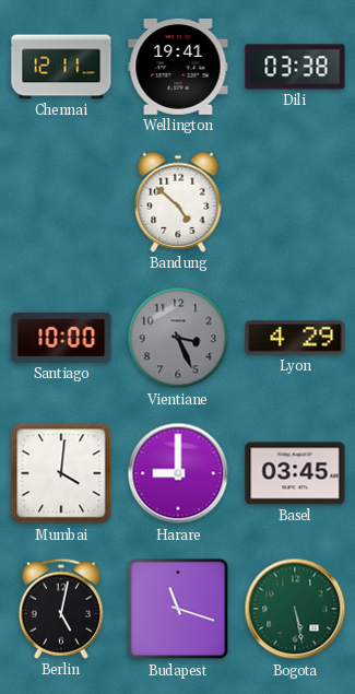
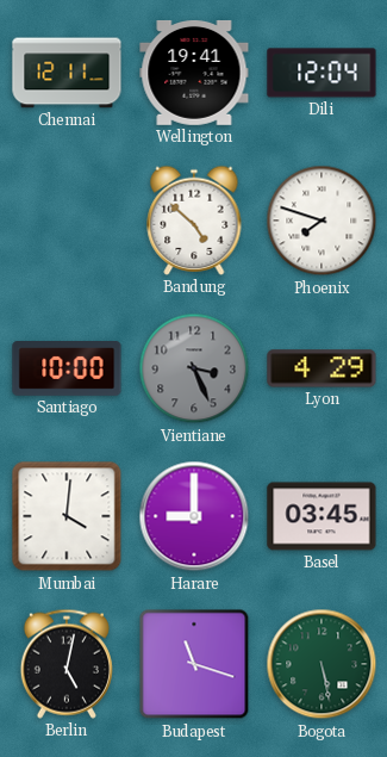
Dili: 03:38 -> 12:04 (322, 73)
Phoenix: none -> 7:48 (322, 221)
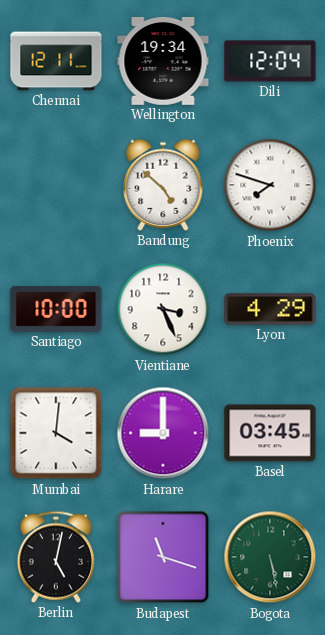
Wellington: 19:41 -> 19:34 (163, 61)
Vientiane dial: grey -> white (163, 309)
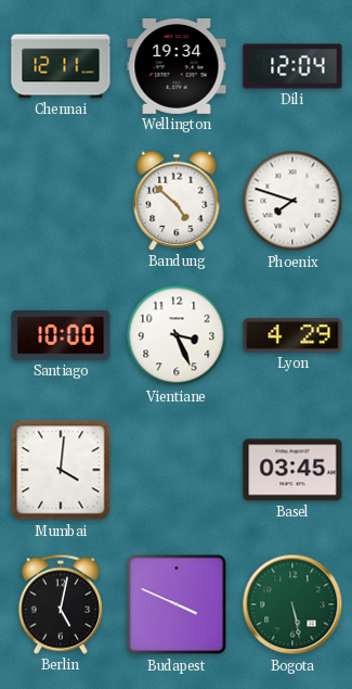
Harare: 9:00 -> none (163, 433)
Budapest: 11:18 -> 3:49 (177, 604)
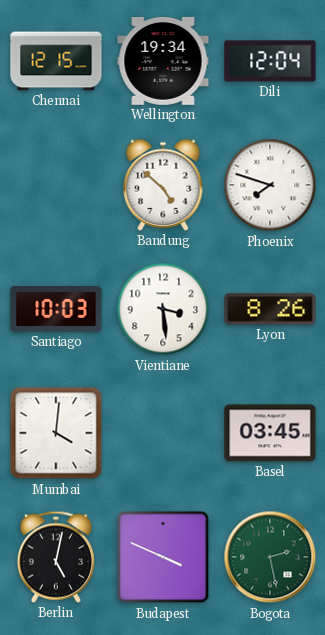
Chennai: 12:11 -> 12:15 (56, 61)
Santiago: 10:00 -> 10:03 (56, 310)
Vientiane: 3:26 -> 3:29 (163, 309)
Lyon: 4:29 -> 8:26 (270, 309)
Bogota: 5:28 -> 2:28 (270, 557)
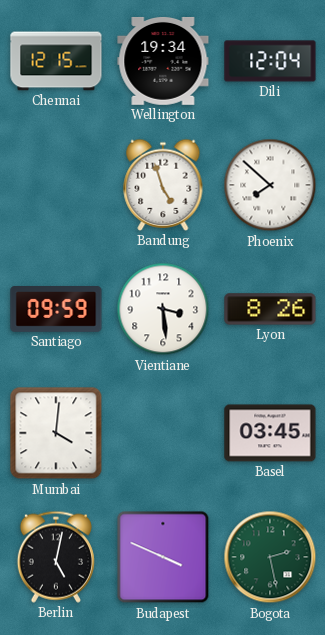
Bandung: 4:52 -> 4:57 (163, 185)
Phoenix: 7:48 -> 7:52 (270, 185)
Santiago: 10:03 -> 09:59 (56, 310)
